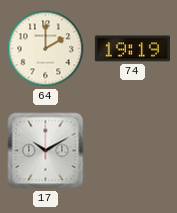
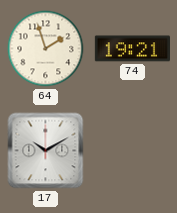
64: 2:00 -> 1:57 (46, 49)
74: 19:19 -> 19:21 (132, 49)
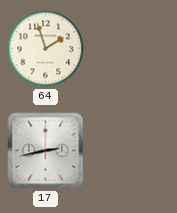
74: 19:21 -> none (132, 49)
17: 10:10 -> 2:43 (46, 151)
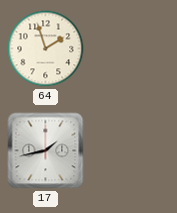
17: 2:43 -> 1:43 (46, 151)
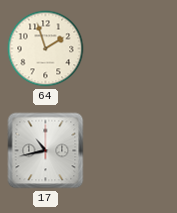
17: 1:43 -> 10:43 (46, 151)
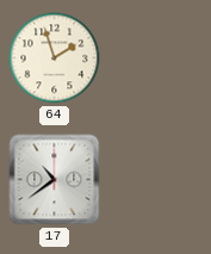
17: 10:43 -> 10:39 (55, 180)
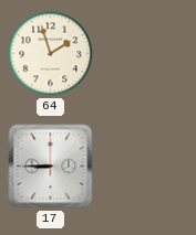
17: 10:39 -> 8:45 (51, 167)
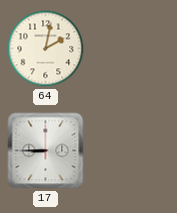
64: 1:57 -> 2:02 (46, 49)
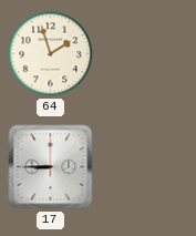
64: 2:02 -> 1:57 (51, 54)
